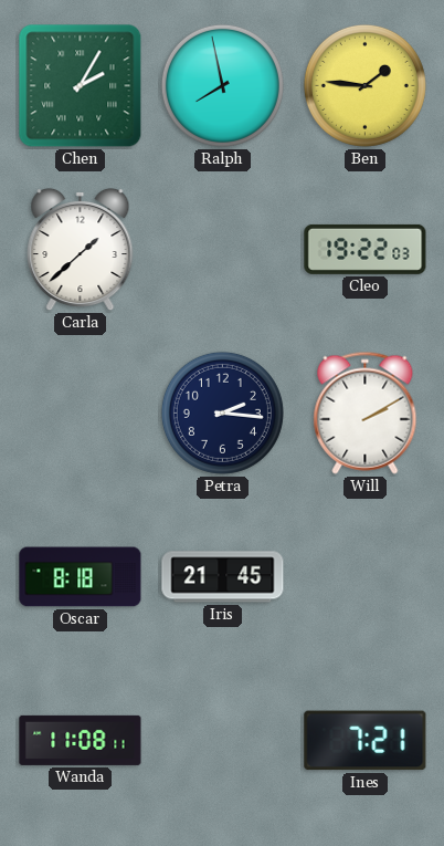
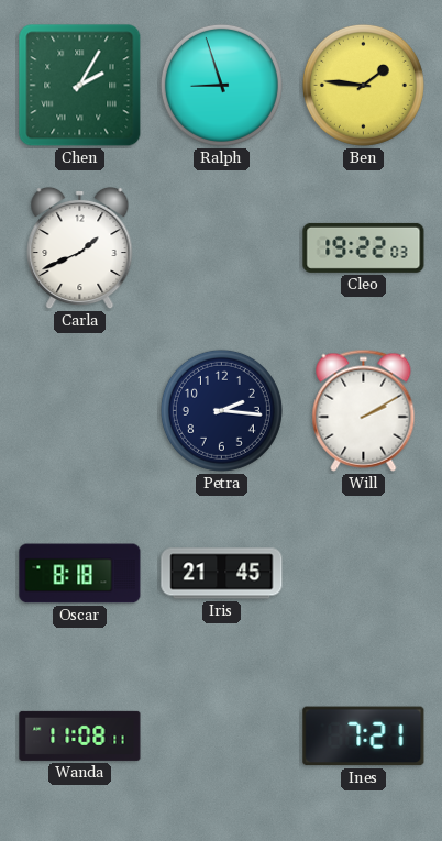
Ralph: 7:58 -> 8:57 (221, 85)
Carla: 1:38 -> 1:41 (80, 248)
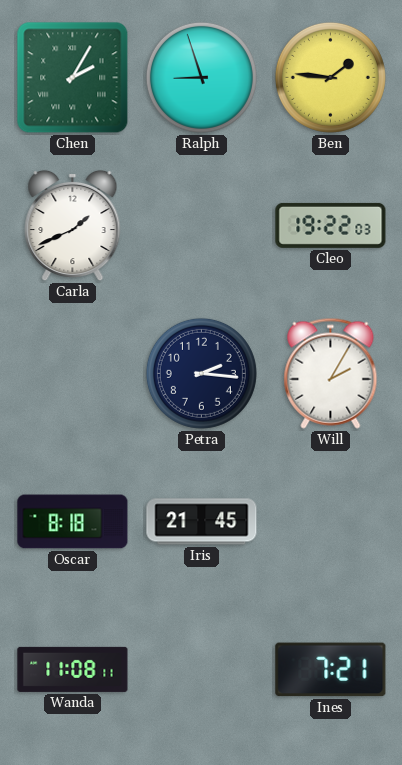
Will: 2:10 -> 2:05 (331, 373)
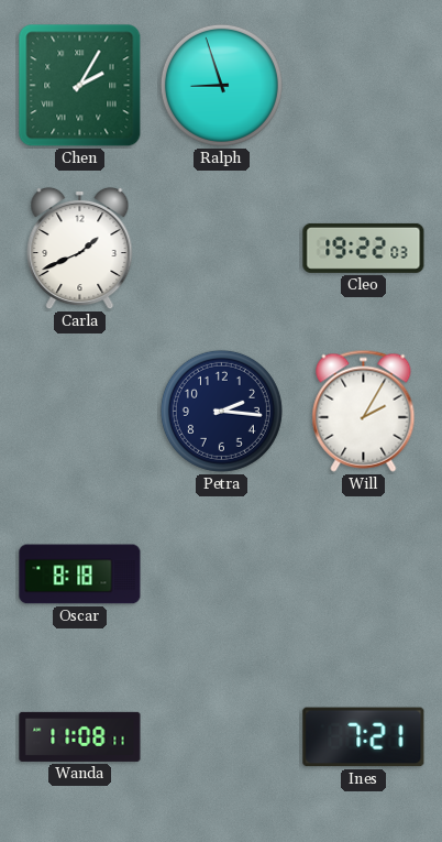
Ben: 1:46 -> none (330, 77)
Iris: 21:45 -> none (202, 522)
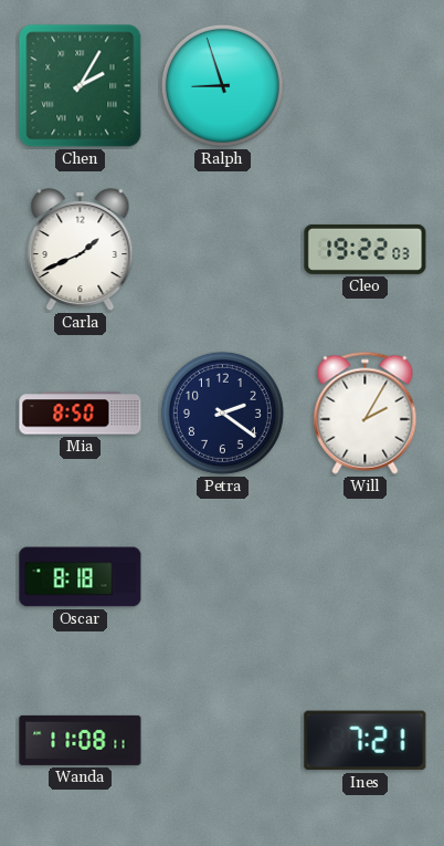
Mia: none -> 8:50 (81, 414)
Petra: 2:16 -> 2:21 (222, 412)
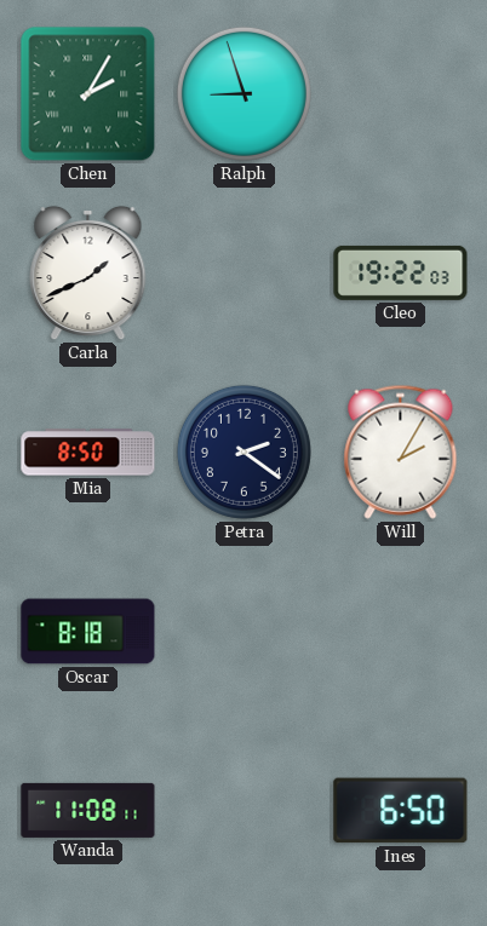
Ines: 7:21 -> 6:50 (401, 811)
